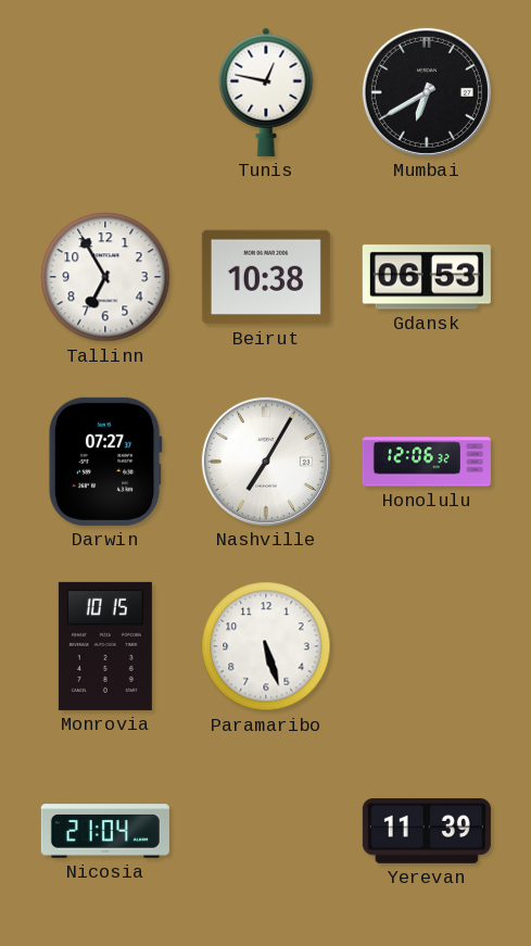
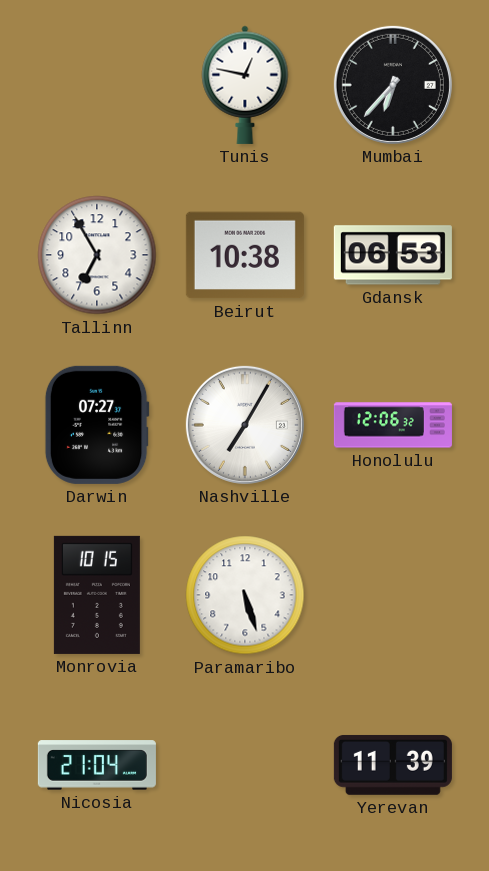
Mumbai: 6:40 -> 6:37 (393, 85)
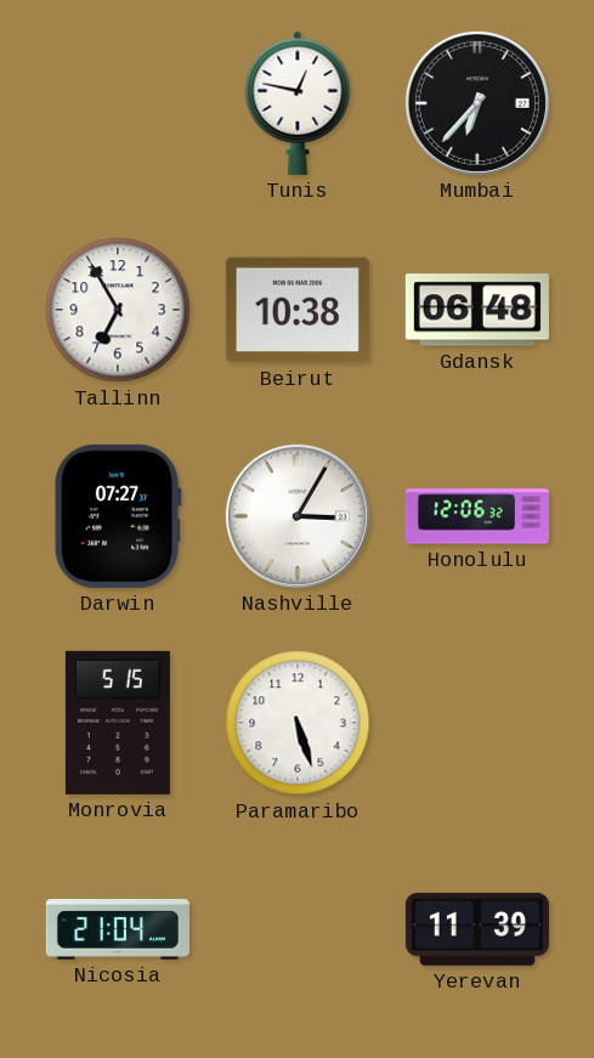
Gdansk: 06:53 -> 06:48 (477, 310)
Nashville: 7:05 -> 3:05 (298, 516)
Monrovia: 10:15 -> 5:15 (118, 723)
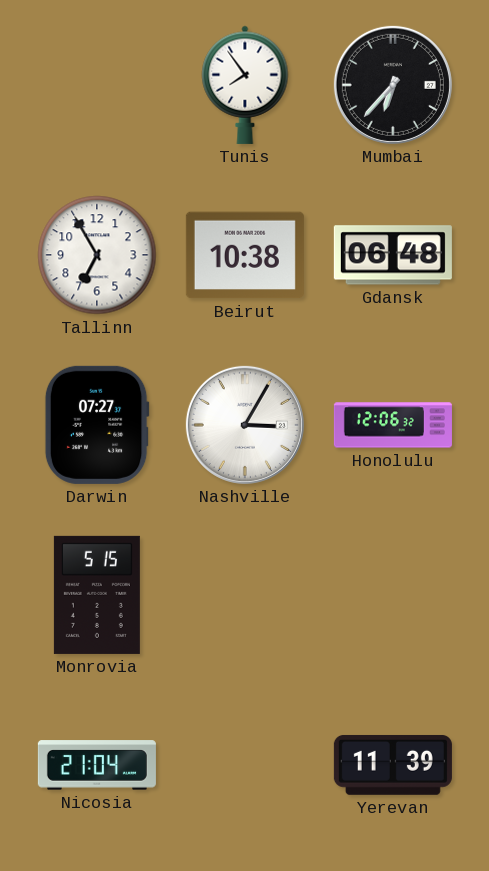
Tunis: 12:47 -> 7:54 (245, 85)
Paramaribo: 5:27 -> none (298, 723)
